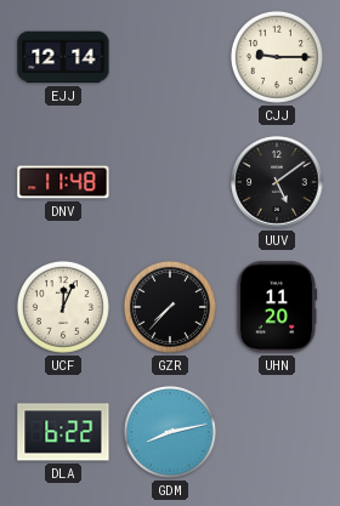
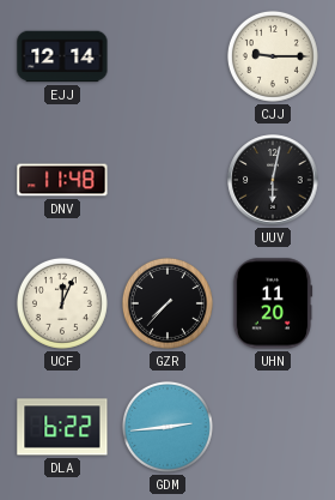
UUV: 5:09 -> 6:02 (273, 180)
GDM: 8:13 -> 2:44 (167, 427)
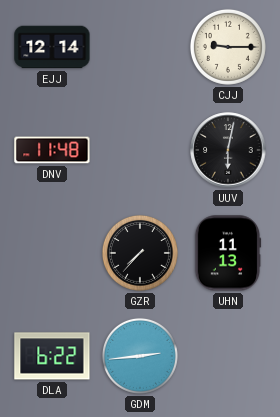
UCF: 12:04 -> none (62, 303)
UHN: 11:20 -> 11:13 (228, 253)
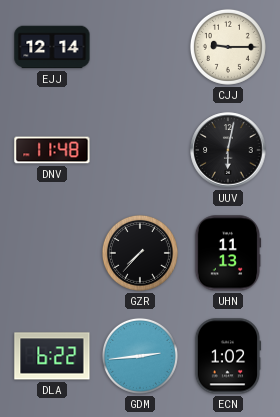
ECN: none -> 1:02 (228, 356)
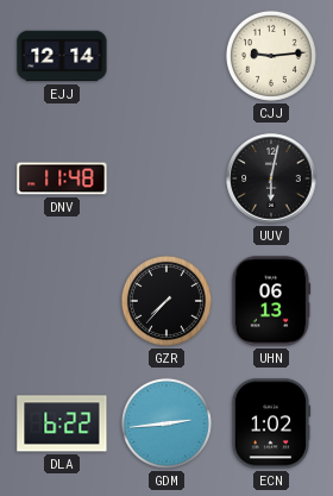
CJJ: 9:15 -> 9:14 (271, 56)
UHN: 11:13 -> 06:13 (271, 301)
